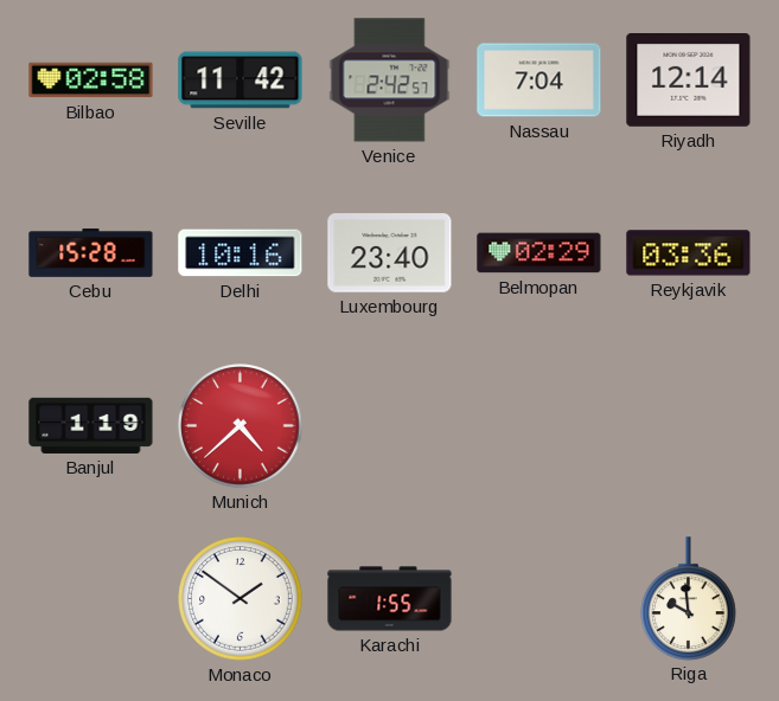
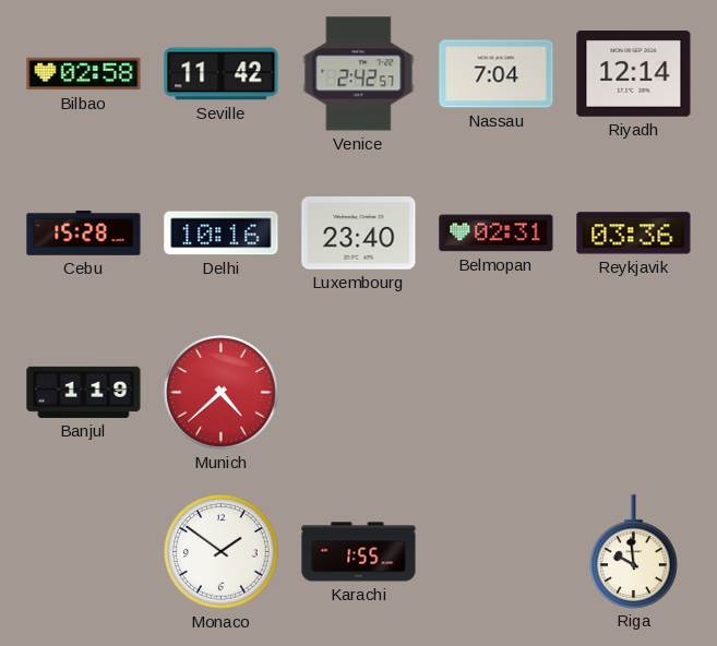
Belmopan: 02:29 -> 02:31 (497, 234)
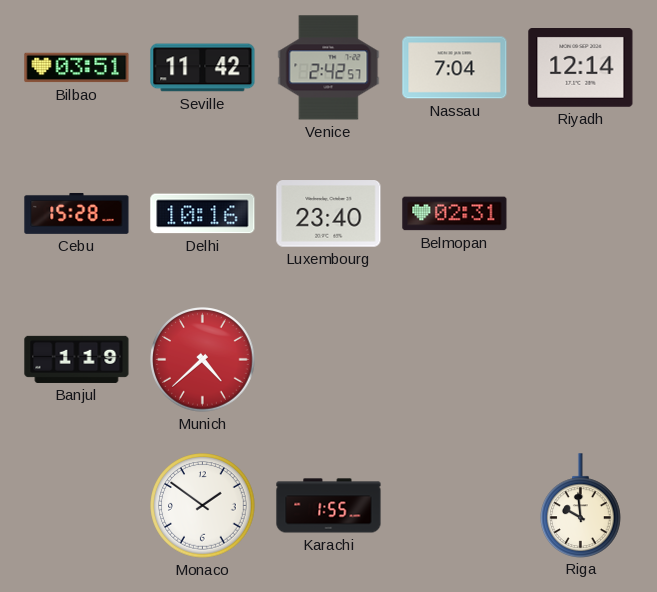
Bilbao: 02:58 -> 03:51 (77, 68)
Reykjavik: 03:36 -> none (634, 234)
